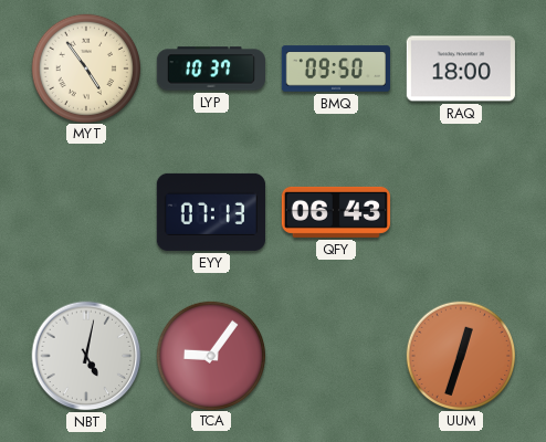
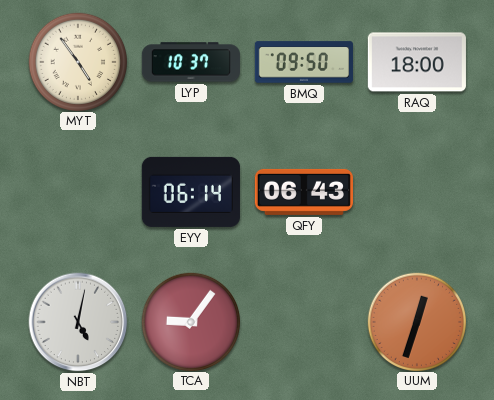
EYY: 07:13 -> 06:14 (191, 192)
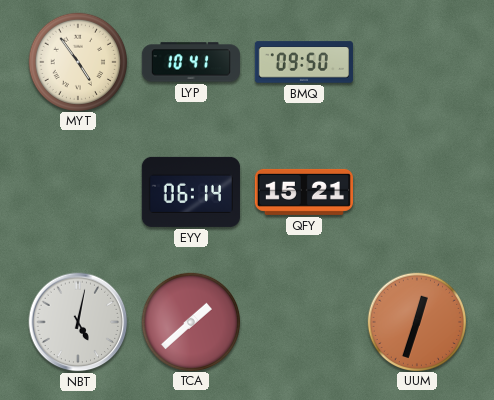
LYP: 10:37 -> 10:41 (191, 62)
RAQ: 18:00 -> none (417, 62)
QFY: 06:43 -> 15:21 (304, 192)
TCA: 9:06 -> 1:38 (190, 321)
